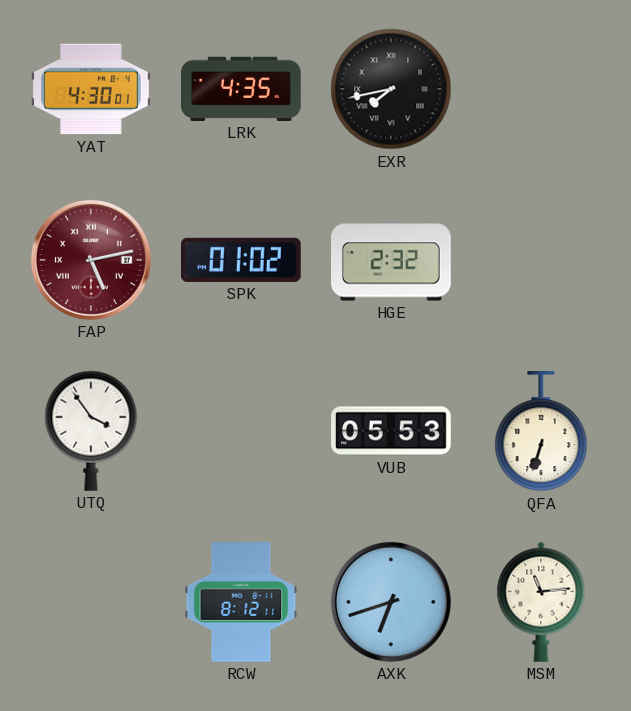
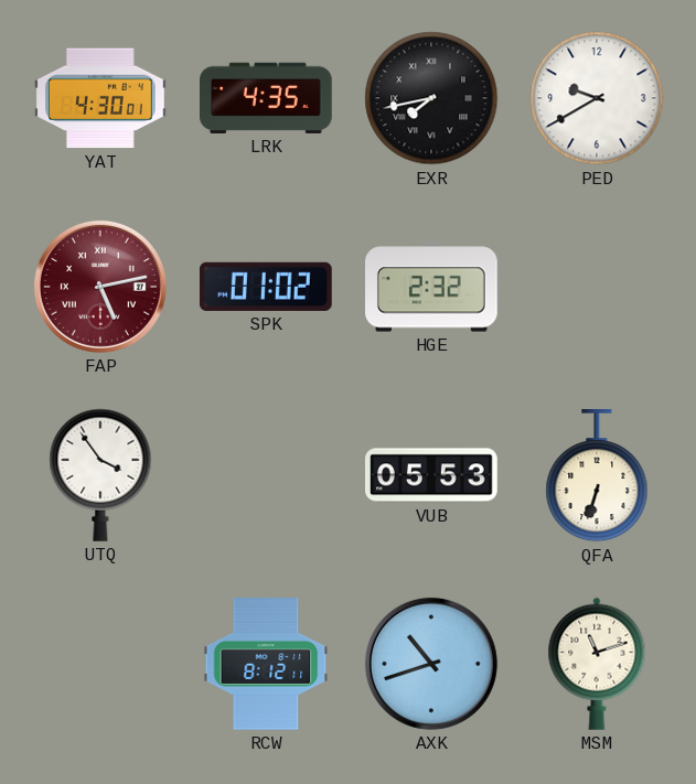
PED: none -> 9:40 (597, 98)
AXK: 6:42 -> 10:42 (431, 664)
MSM: 11:14 -> 11:12 (597, 664)
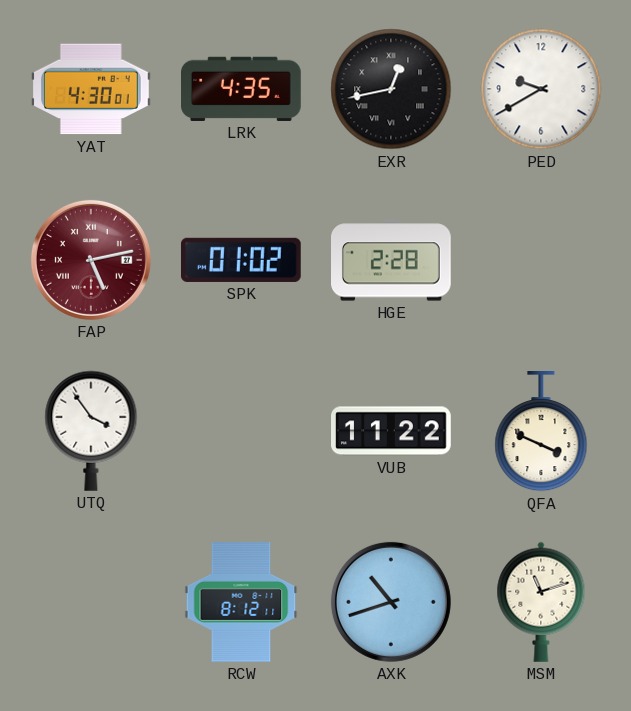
EXR: 7:43 -> 12:43 (391, 89)
HGE: 2:32 -> 2:28 (392, 260)
VUB: 05:53 -> 11:22 (392, 431)
QFA: 6:33 -> 3:49 (541, 432)
